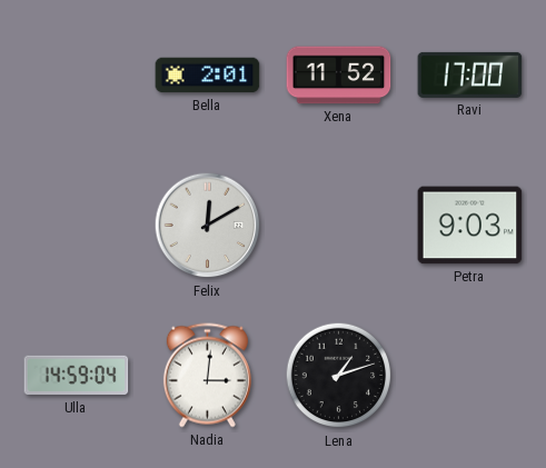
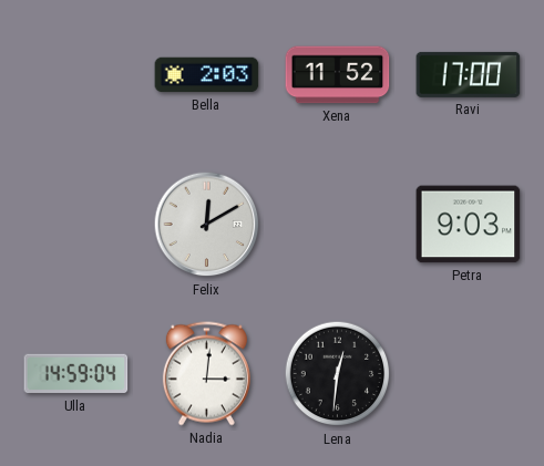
Bella: 2:01 -> 2:03 (207, 75)
Lena: 1:12 -> 12:31 (338, 374)
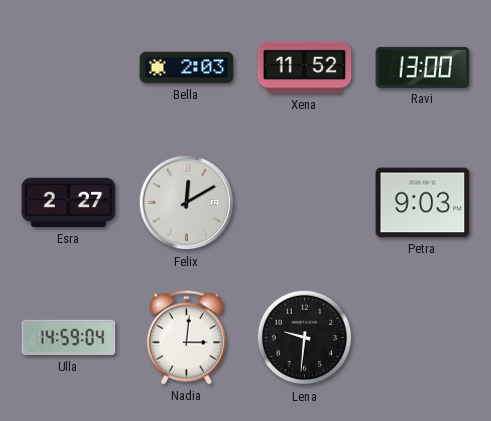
Ravi: 17:00 -> 13:00 (423, 67)
Esra: none -> 2:27 (69, 203)
Lena: 12:31 -> 9:31 (305, 338)
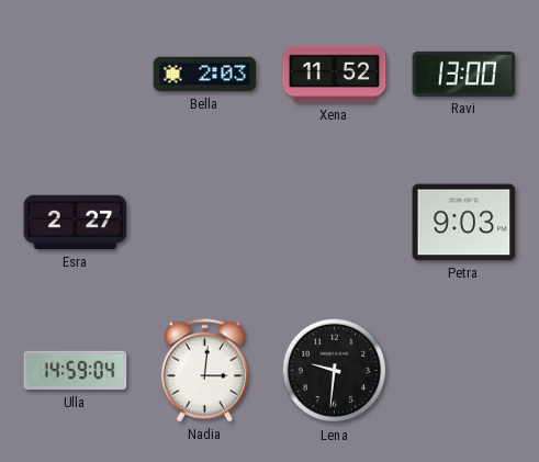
Felix: 12:10 -> none (187, 203)
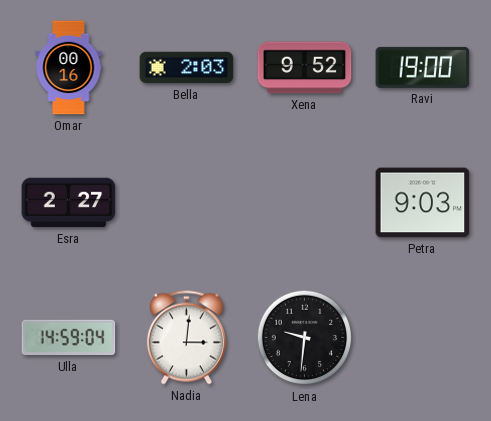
Omar: none -> 00:16 (69, 68)
Xena: 11:52 -> 9:52 (305, 68)
Ravi: 13:00 -> 19:00 (423, 67)
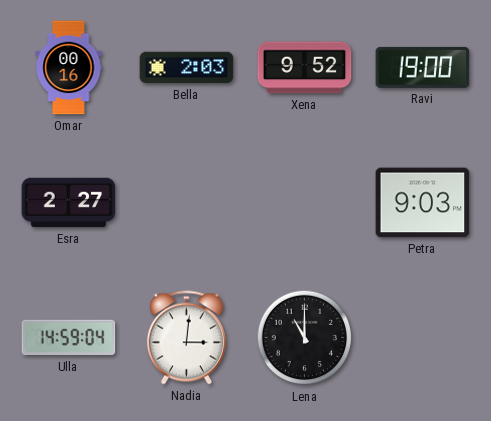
Lena: 9:31 -> 11:00 (305, 338)
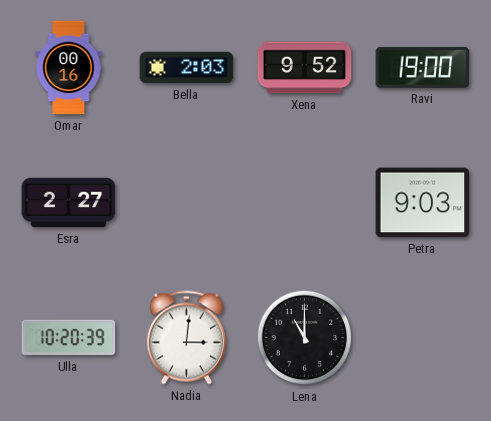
Ulla: 14:59 -> 10:20 (69, 338)
